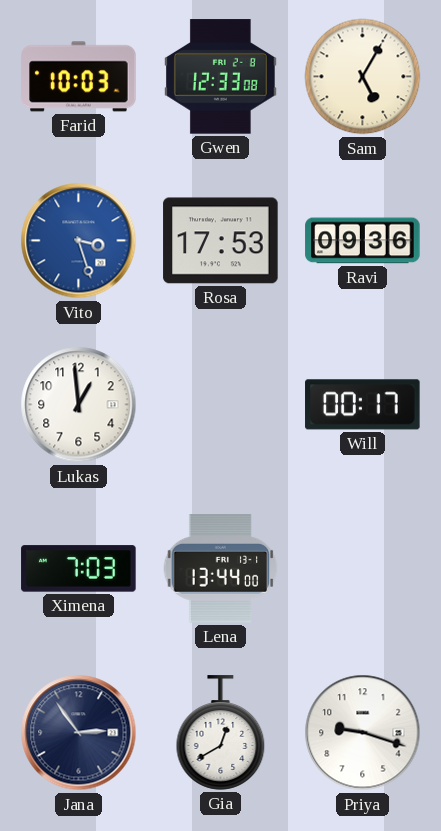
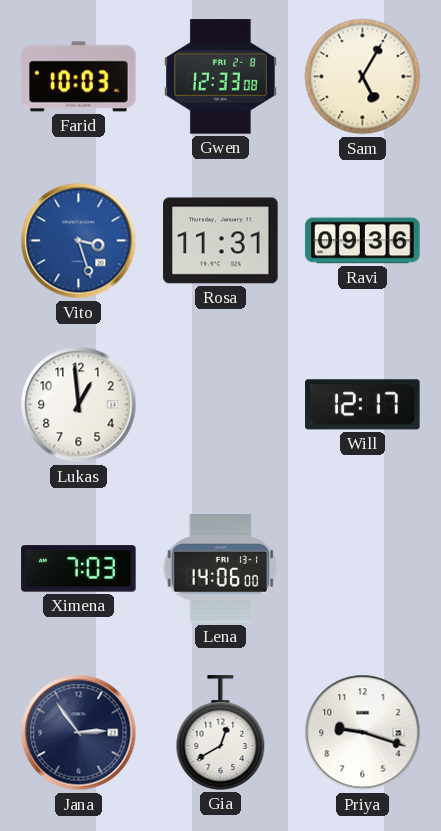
Rosa: 17:53 -> 11:31 (221, 241)
Will: 00:17 -> 12:17 (363, 405)
Lena: 13:44 -> 14:06 (221, 569)
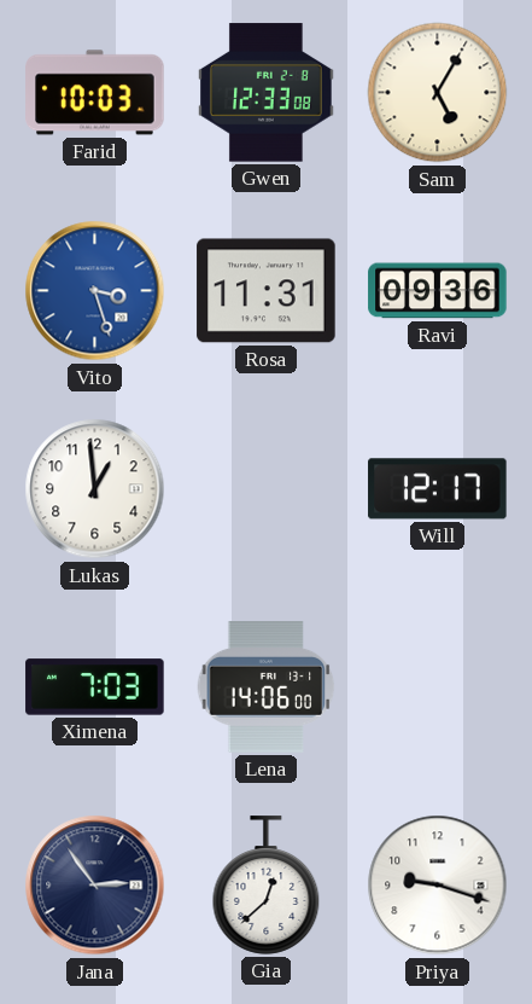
Gia: 12:40 -> 12:38 (267, 886)
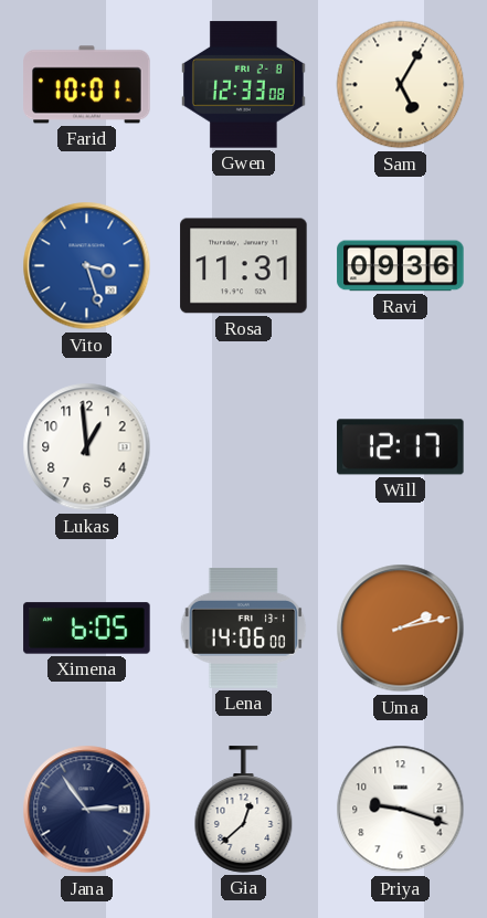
Farid: 10:03 -> 10:01 (87, 85)
Ximena: 7:03 -> 6:05 (87, 629)
Uma: none -> 2:13 (401, 629)
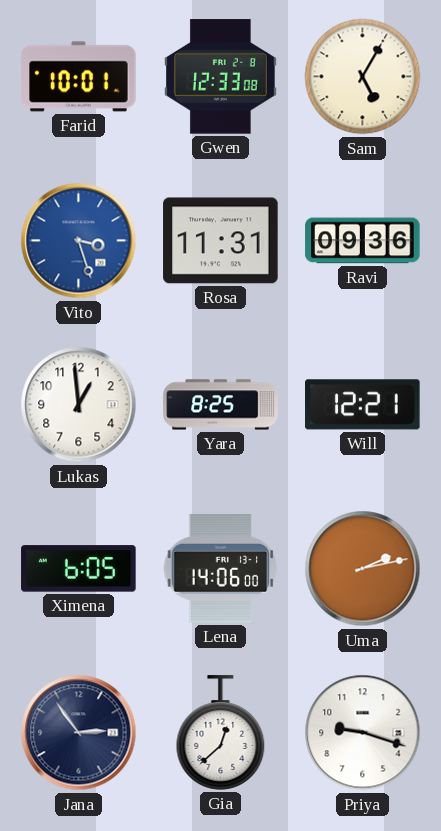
Yara: none -> 8:25 (221, 405)
Will: 12:17 -> 12:21 (363, 405)
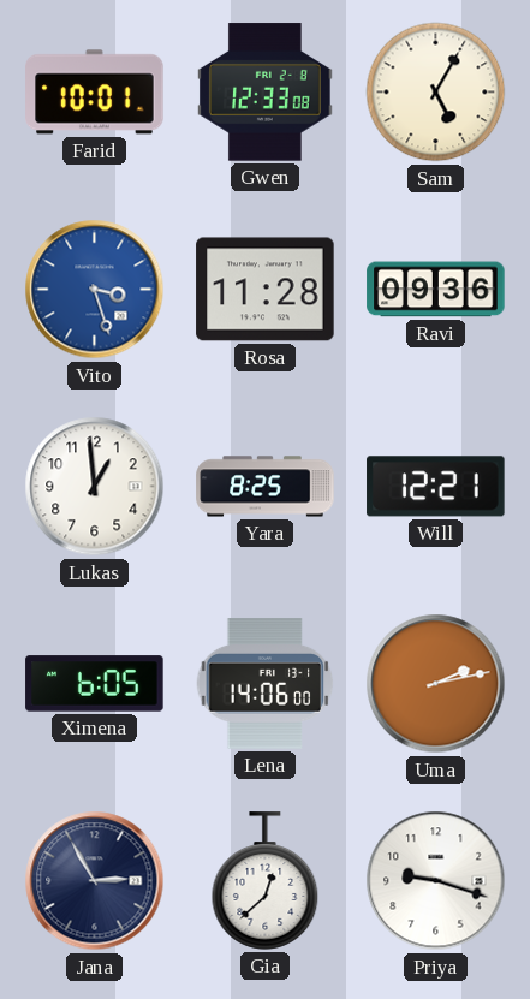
Rosa: 11:31 -> 11:28 (266, 290)
Jana: 2:54 -> 2:55 (95, 881)
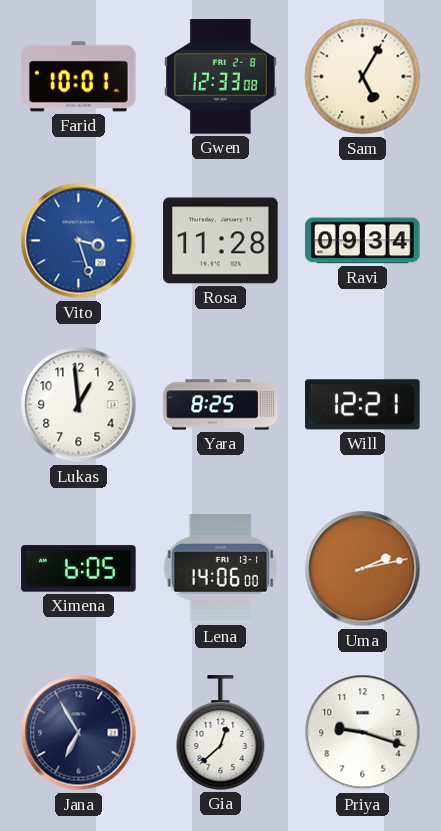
Ravi: 09:36 -> 09:34 (363, 241)
Jana: 2:55 -> 6:55 (79, 733)
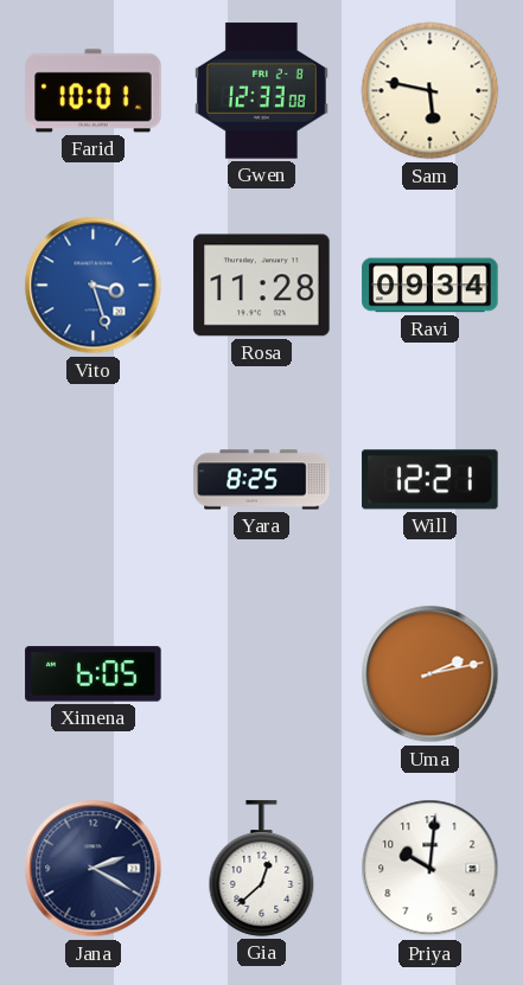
Sam: 5:05 -> 5:47 (430, 91)
Lukas: 12:59 -> none (79, 405)
Lena: 14:06 -> none (221, 569)
Jana: 6:55 -> 2:20 (94, 869)
Priya: 9:18 -> 10:01 (430, 869)
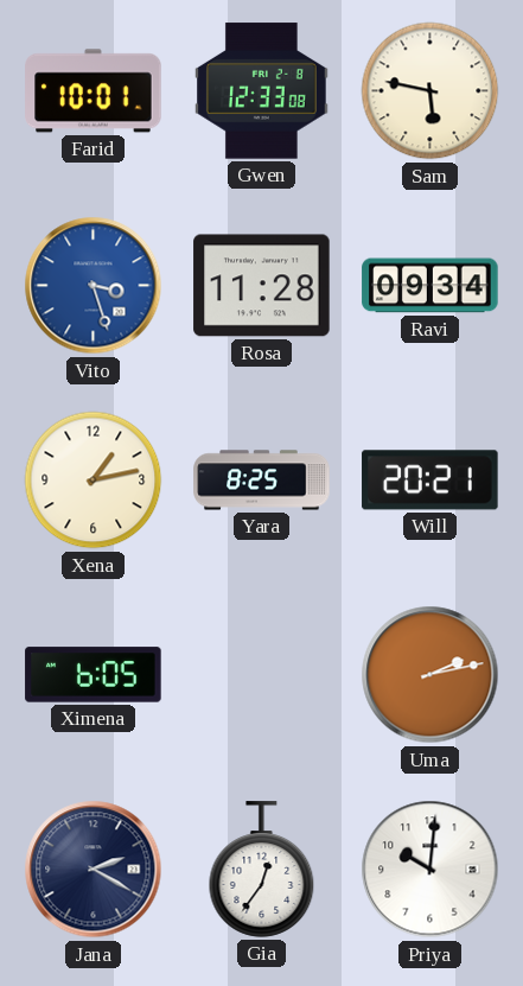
Xena: none -> 1:13 (94, 481)
Will: 12:21 -> 20:21 (430, 481)
Gia: 12:38 -> 12:36 (262, 870)
